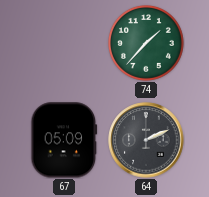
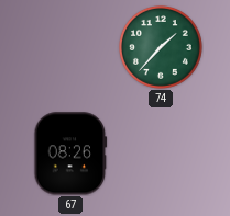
67: 05:09 -> 08:26 (70, 154)
64: 2:11 -> none (146, 140)
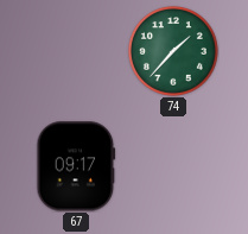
67: 08:26 -> 09:17 (76, 166)
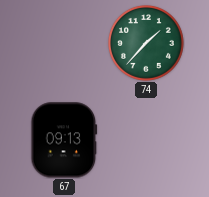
67: 09:17 -> 09:13 (64, 140)
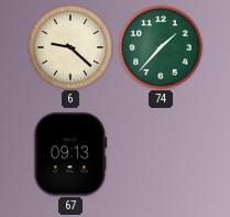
6: none -> 9:22 (70, 47)
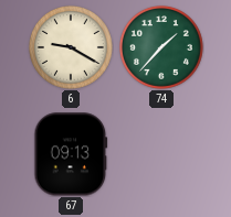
6: 9:22 -> 9:20 (71, 47)
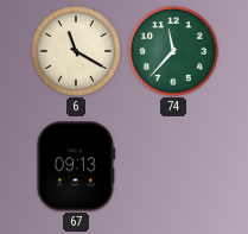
6: 9:20 -> 11:20 (76, 51)
74: 1:37 -> 11:37 (173, 51)
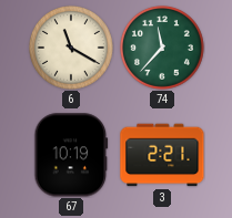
67: 09:13 -> 10:19 (71, 155)
3: none -> 2:21 (162, 155)
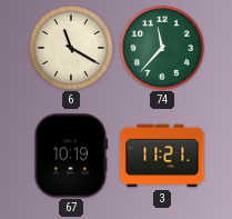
3: 2:21 -> 11:21 (162, 156)
